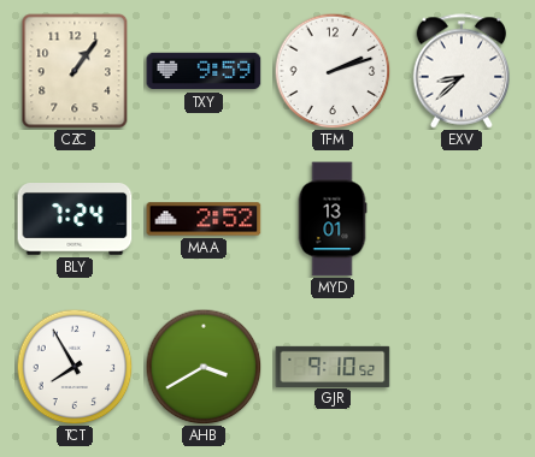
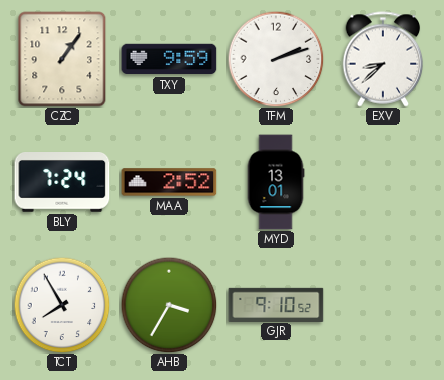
AHB: 3:40 -> 3:35 (169, 305)
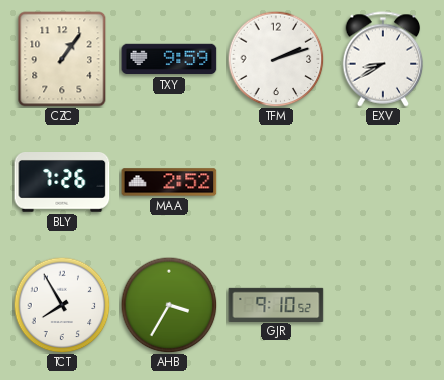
EXV: 8:38 -> 8:40 (383, 59)
BLY: 7:24 -> 7:26 (62, 183)
MYD: 13:01 -> none (276, 182)
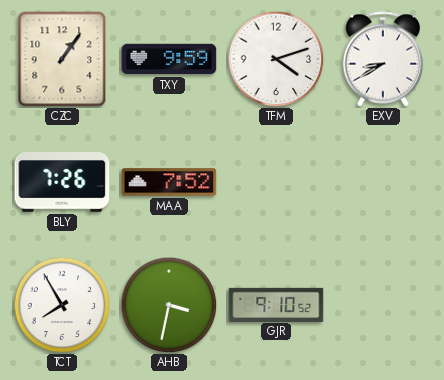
TFM: 2:12 -> 4:12 (276, 59)
MAA: 2:52 -> 7:52 (169, 182)
AHB: 3:35 -> 3:32 (169, 305)
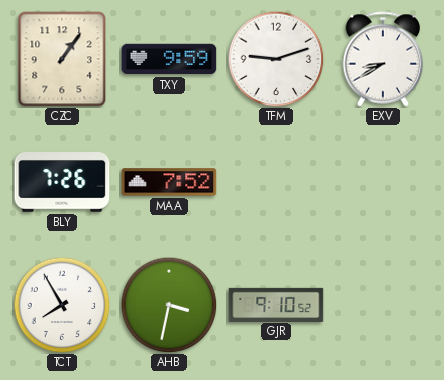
TFM: 4:12 -> 9:12 (276, 59)
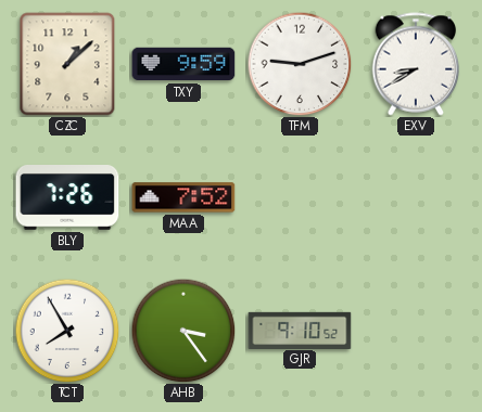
CZC: 1:06 -> 1:08 (67, 64)
AHB: 3:32 -> 3:24 (183, 331)
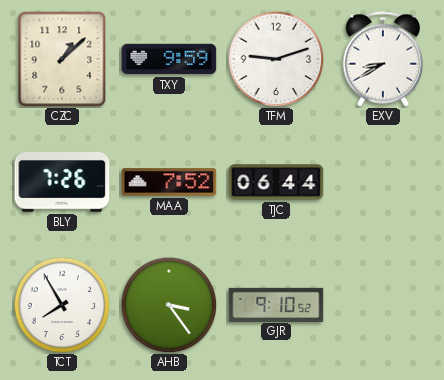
TJC: none -> 06:44 (276, 182)
